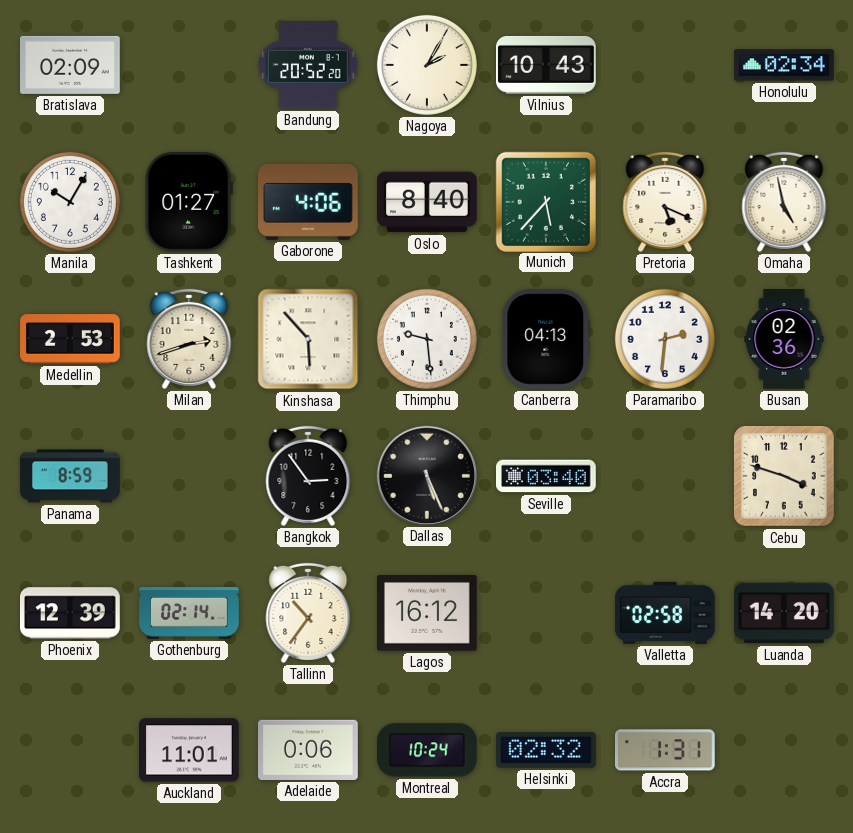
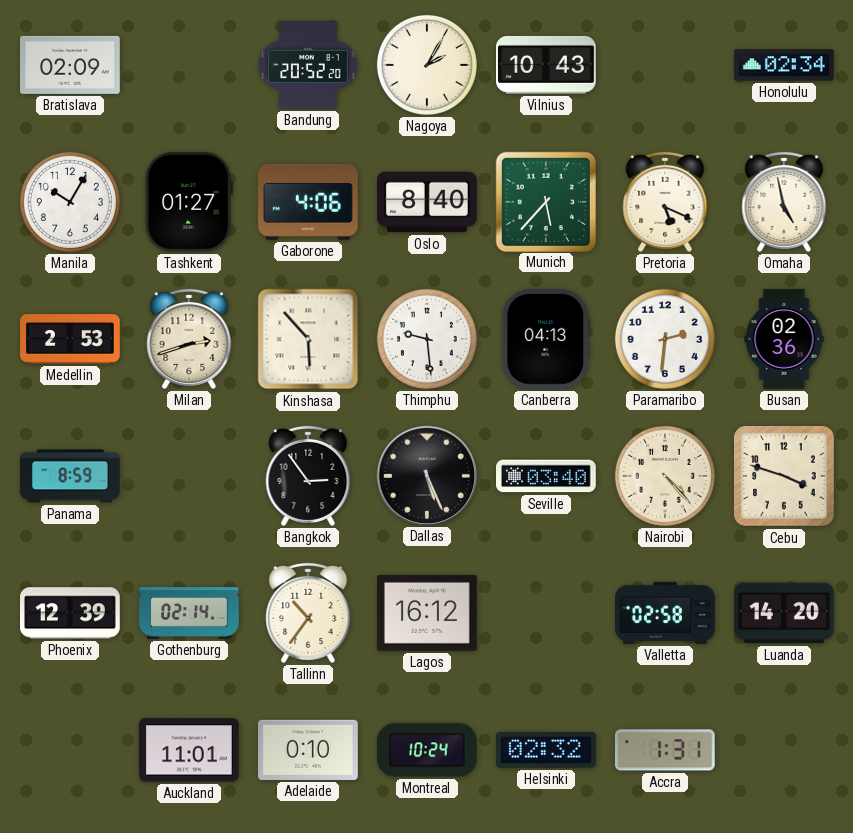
Nairobi: none -> 4:23 (665, 476)
Adelaide: 0:06 -> 0:10 (309, 750)
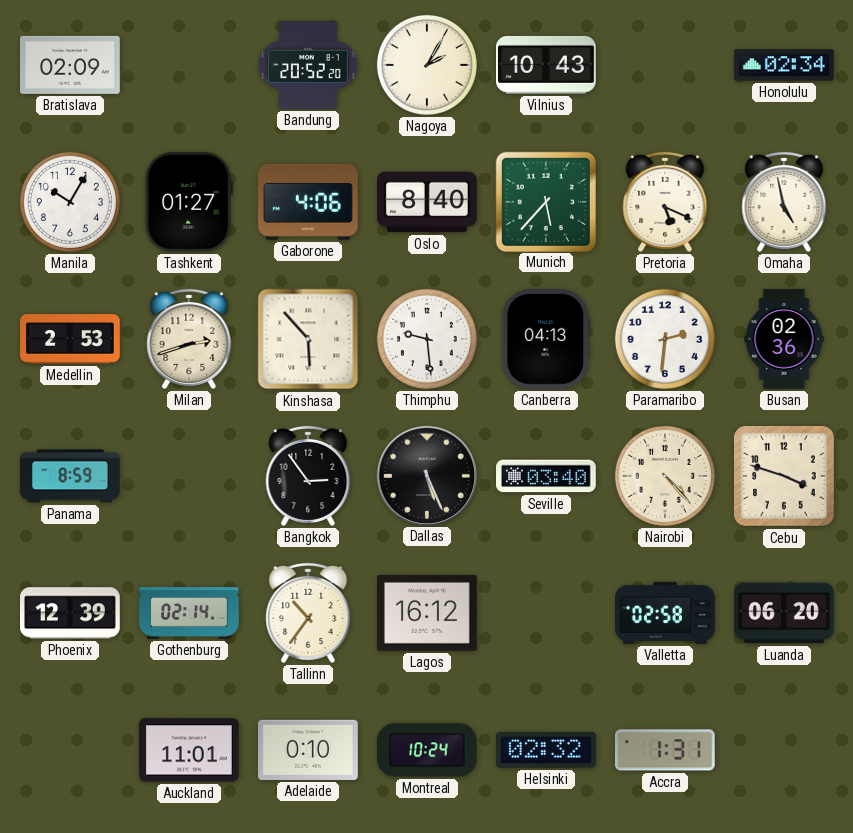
Luanda: 14:20 -> 06:20 (785, 613)
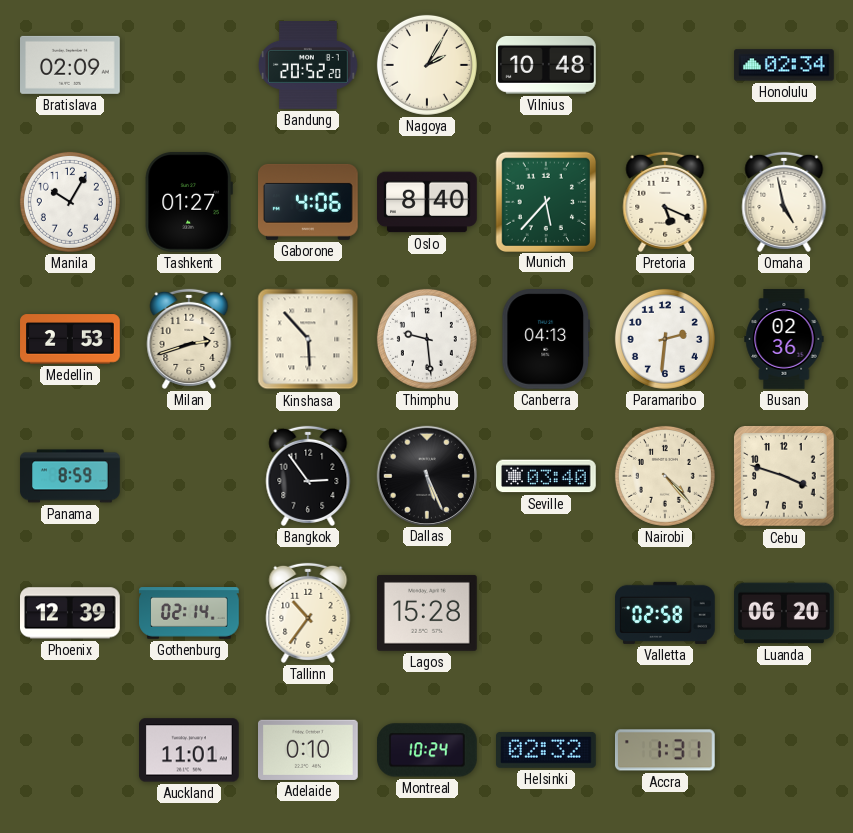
Vilnius: 10:43 -> 10:48 (547, 65)
Lagos: 16:12 -> 15:28 (428, 613)
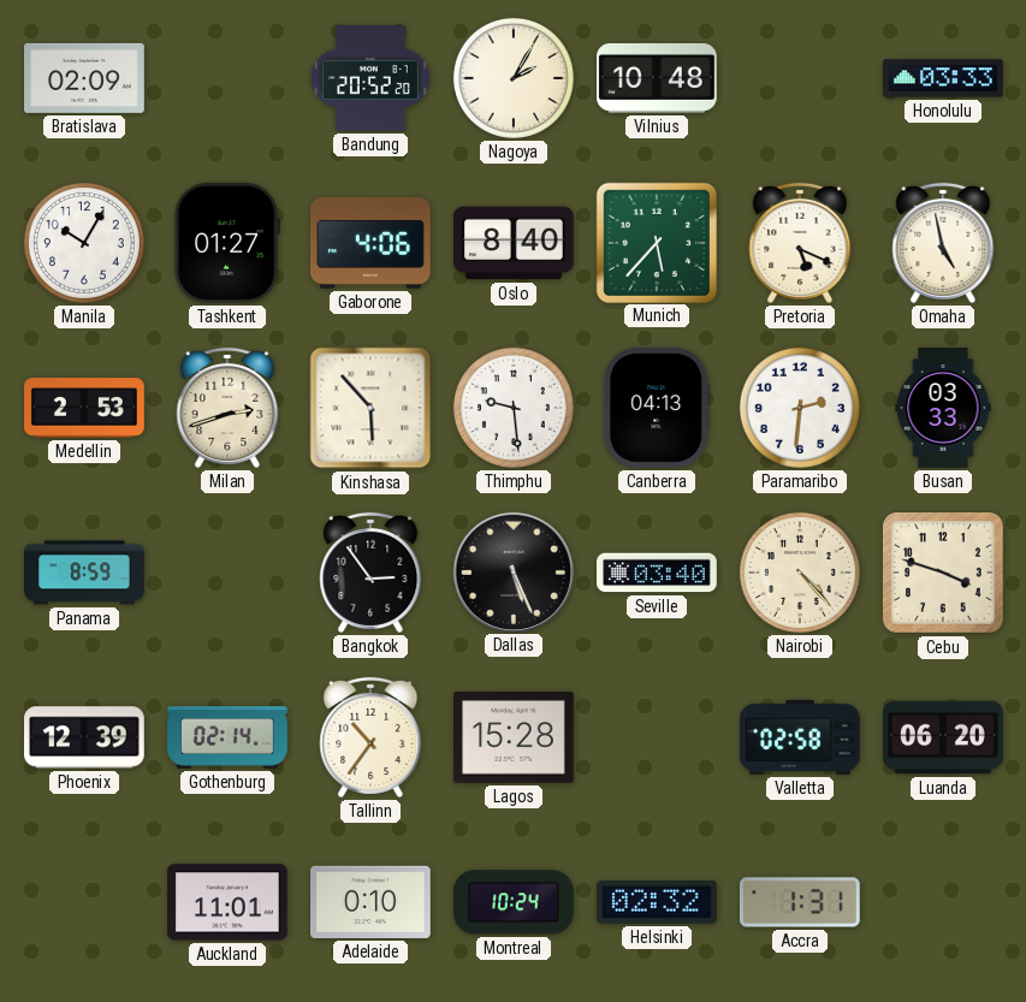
Honolulu: 02:34 -> 03:33 (943, 78)
Busan: 02:36 -> 03:33 (943, 408)
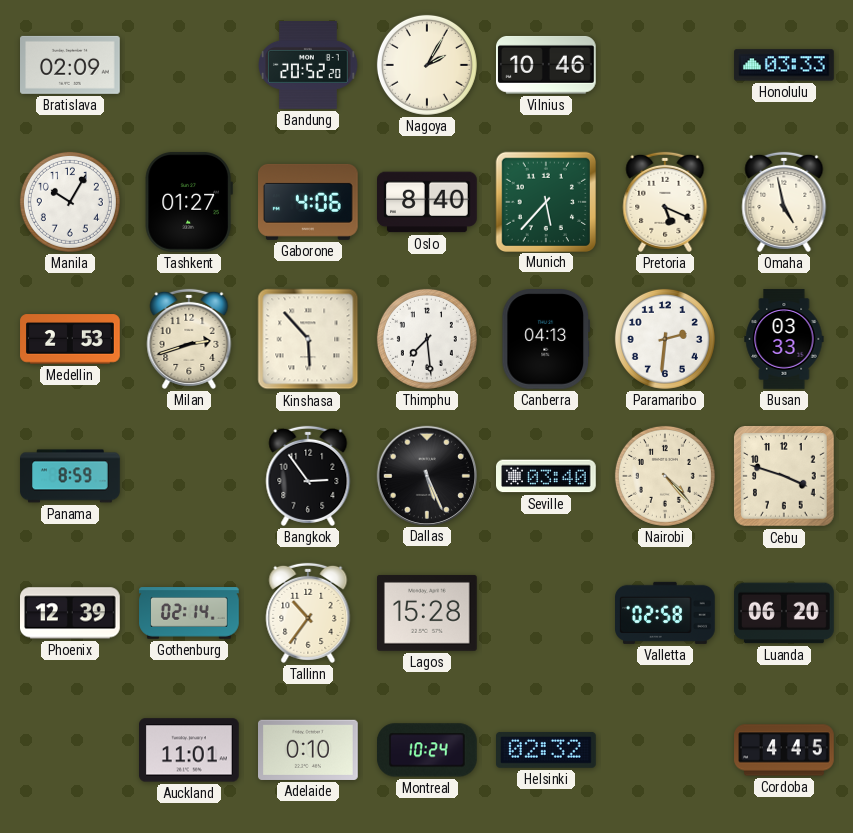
Vilnius: 10:48 -> 10:46 (547, 65)
Thimphu: 9:29 -> 7:29 (427, 339)
Accra: 1:31 -> none (801, 902)
Cordoba: none -> 4:45 (784, 750)
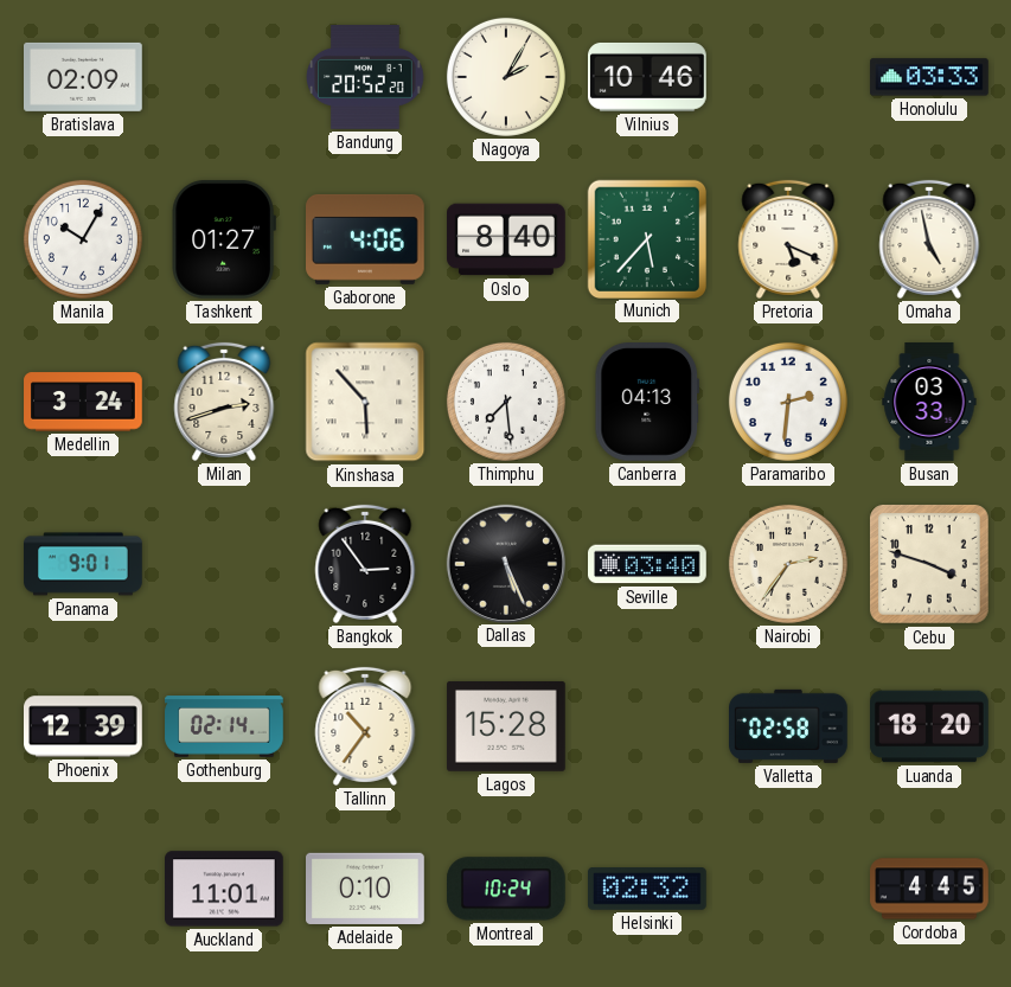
Medellin: 2:53 -> 3:24 (83, 402)
Panama: 8:59 -> 9:01 (83, 564)
Nairobi: 4:23 -> 2:36 (788, 564)
Luanda: 06:20 -> 18:20 (930, 726)
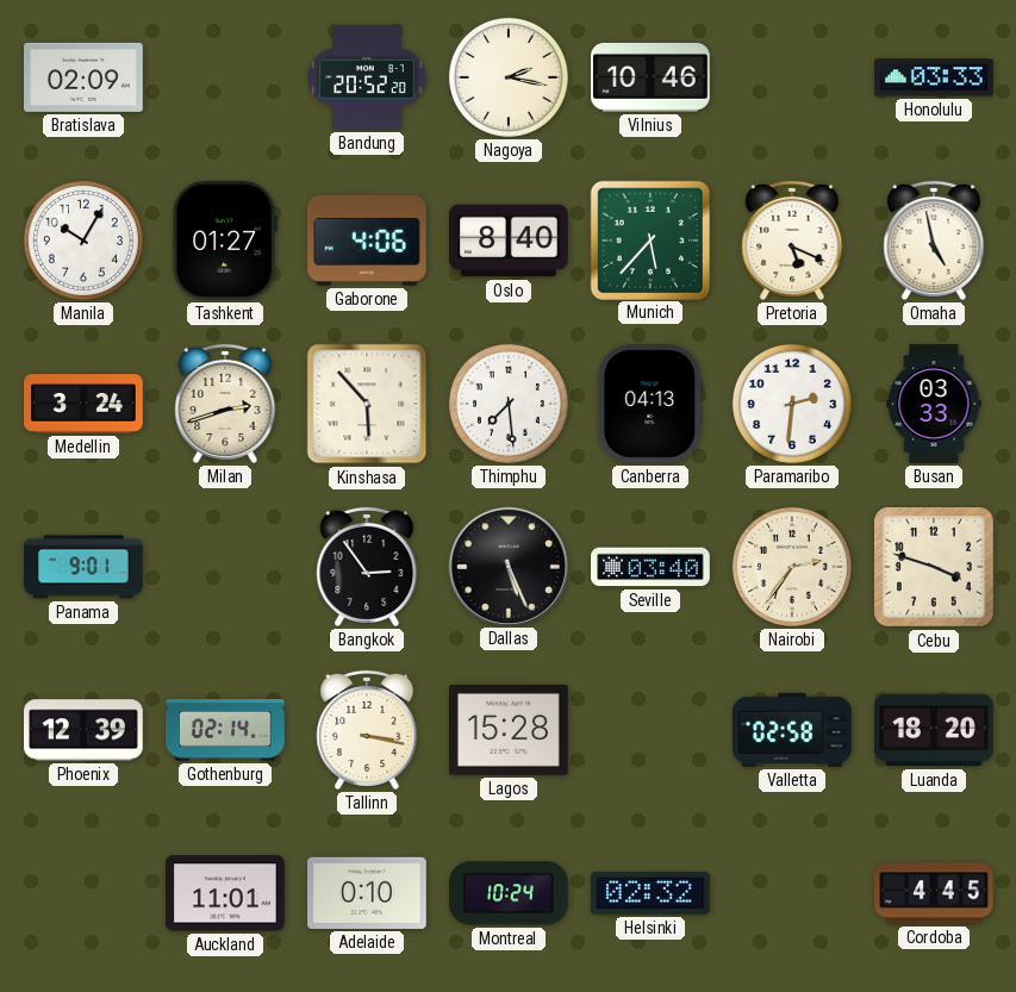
Nagoya: 2:05 -> 2:17 (509, 77)
Tallinn: 10:36 -> 3:17 (367, 730)
